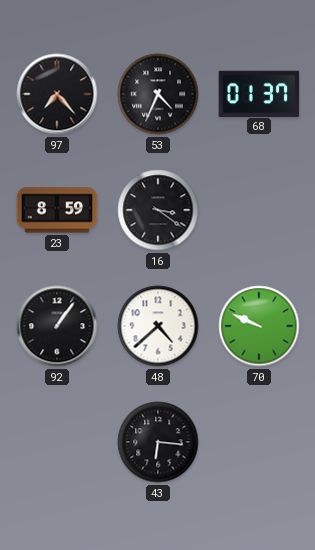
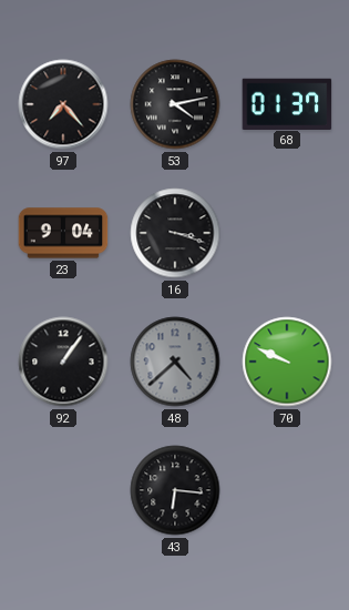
53: 4:34 -> 4:13 (175, 104)
23: 8:59 -> 9:04 (63, 233)
16: 3:21 -> 3:18 (175, 233)
48 dial: white -> grey (175, 362)
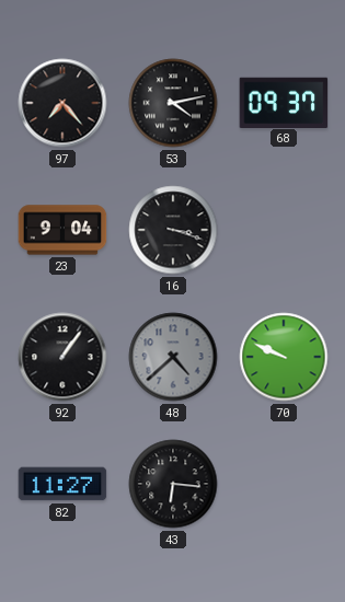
68: 01:37 -> 09:37 (284, 102)
82: none -> 11:27 (62, 484)
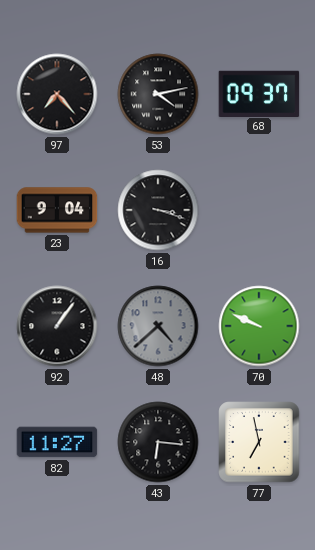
77: none -> 6:58 (259, 442)
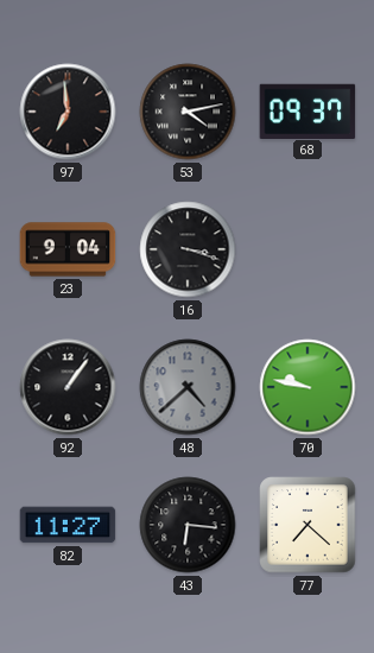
97: 7:23 -> 6:59 (68, 112)
70: 9:49 -> 9:47 (308, 387)
77: 6:58 -> 7:22 (308, 525)
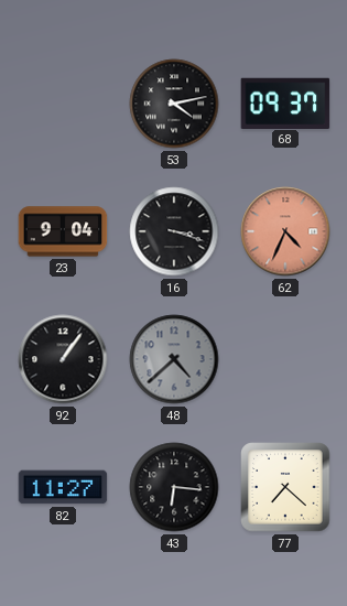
97: 6:59 -> none (68, 112)
62: none -> 4:34 (285, 231)
70: 9:47 -> none (308, 387)
